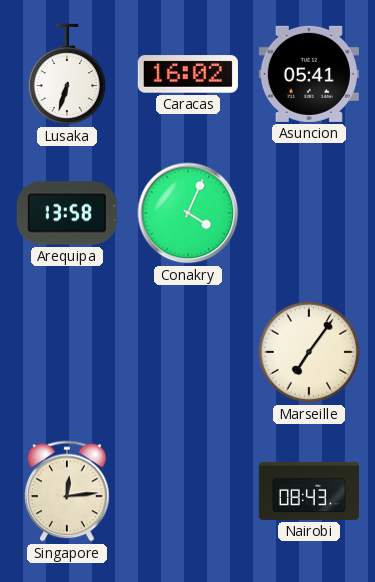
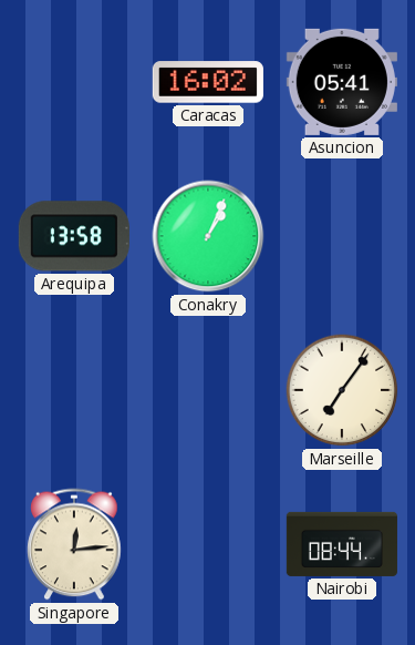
Lusaka: 6:33 -> none (67, 74)
Conakry: 4:04 -> 1:04 (208, 236)
Nairobi: 08:43 -> 08:44 (342, 544)
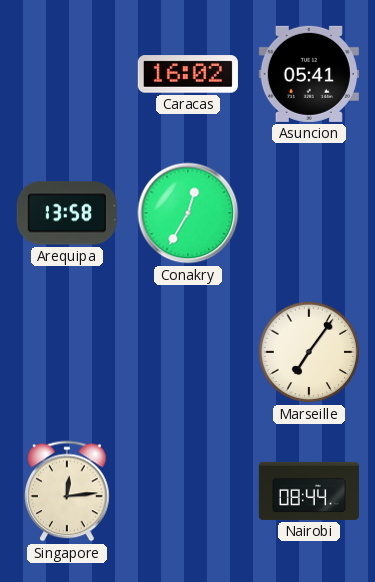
Conakry: 1:04 -> 12:35 (188, 213)
